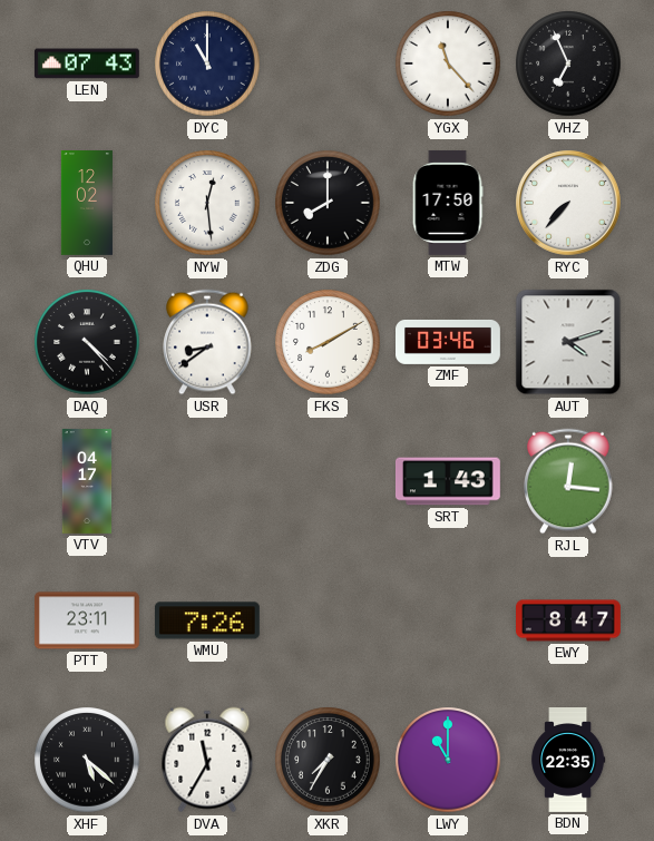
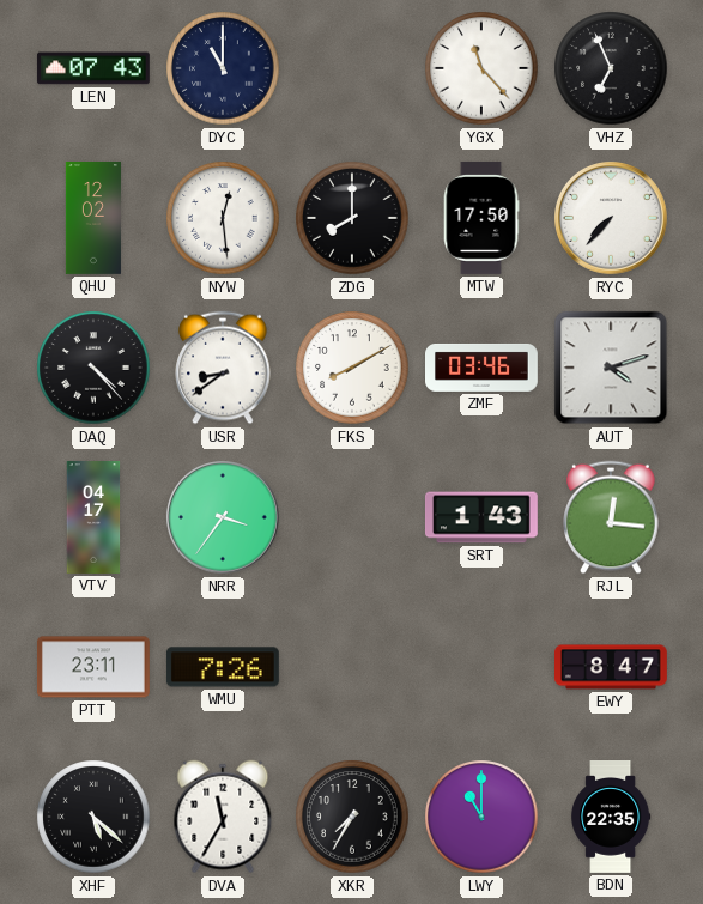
NRR: none -> 3:36 (224, 518)
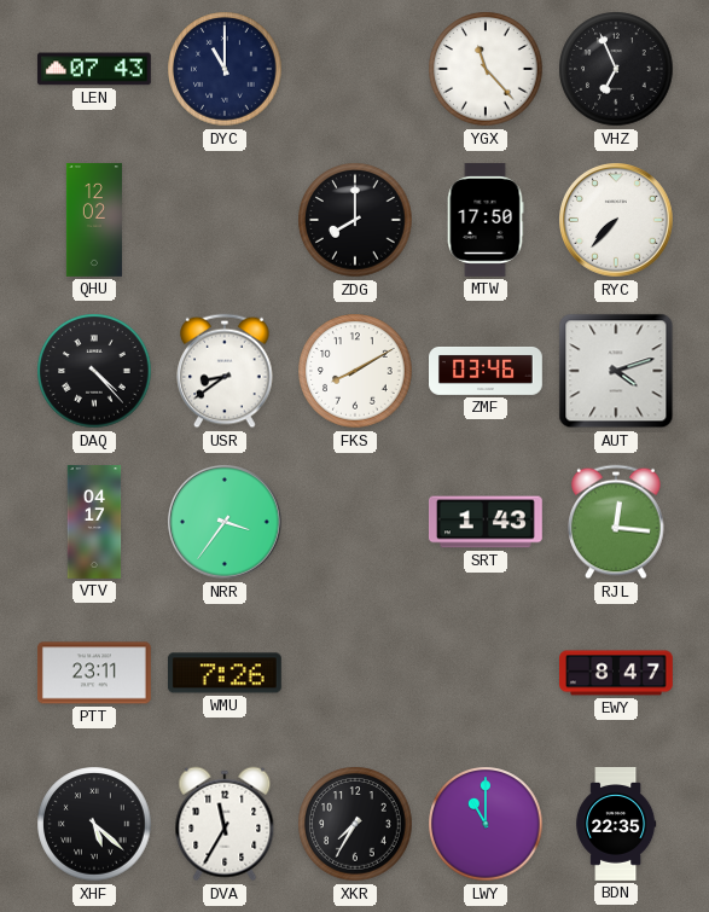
NYW: 12:29 -> none (223, 218)
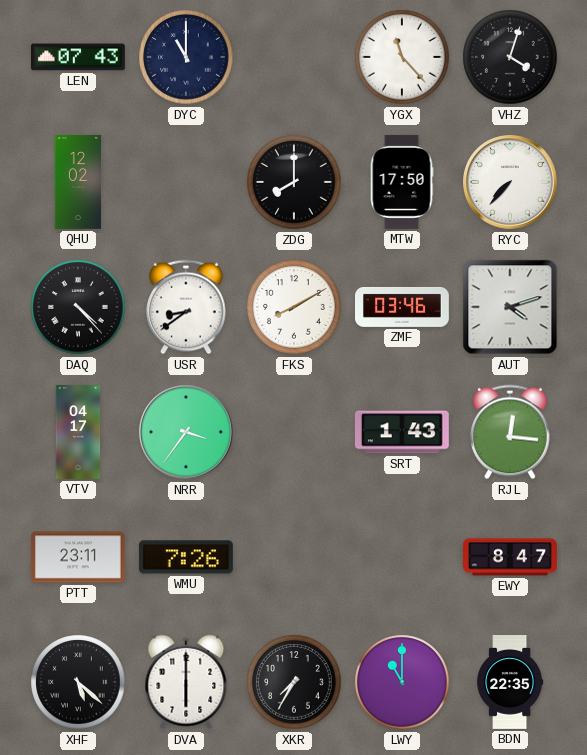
VHZ: 6:56 -> 4:03 (510, 57)
DVA: 11:35 -> 6:00 (186, 682)
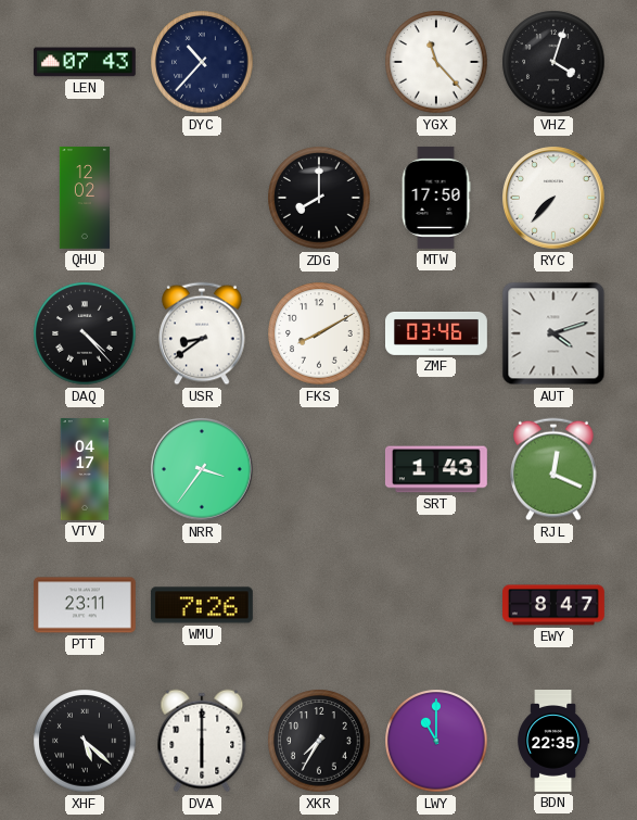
DYC: 11:00 -> 10:37 (202, 62)
RJL: 12:16 -> 12:19 (553, 469)
